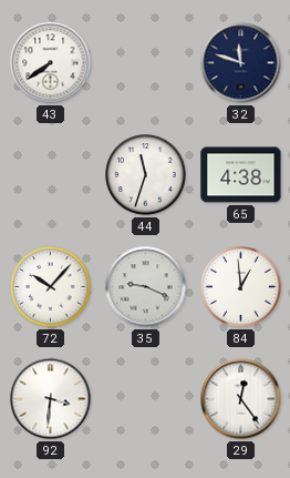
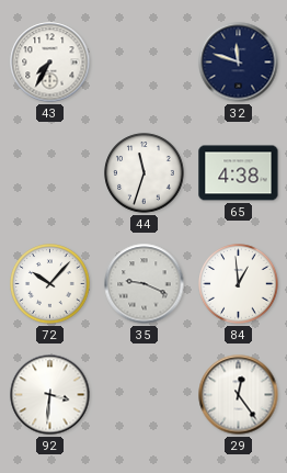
43: 7:39 -> 7:35 (50, 63)
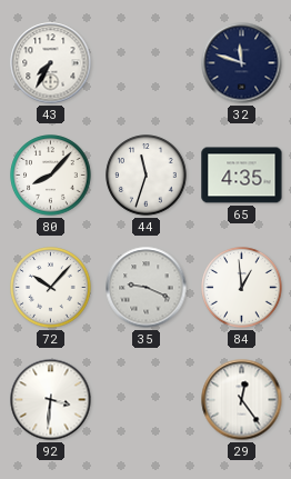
80: none -> 8:07 (51, 176)
65: 4:38 -> 4:35 (242, 176)
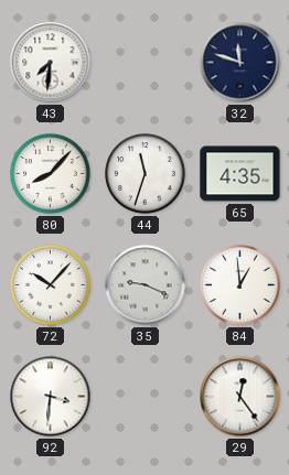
43: 7:35 -> 7:31 (51, 63)
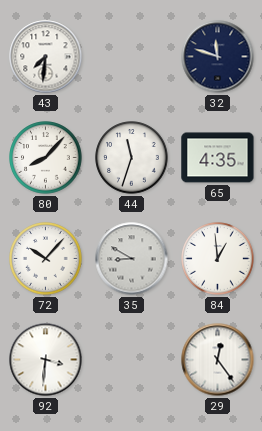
35: 9:19 -> 8:50 (132, 259)
